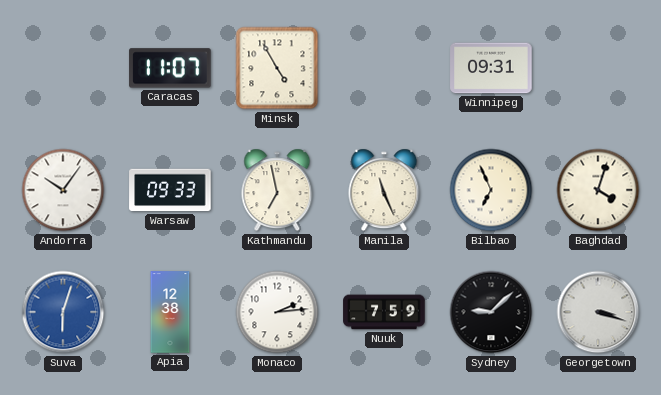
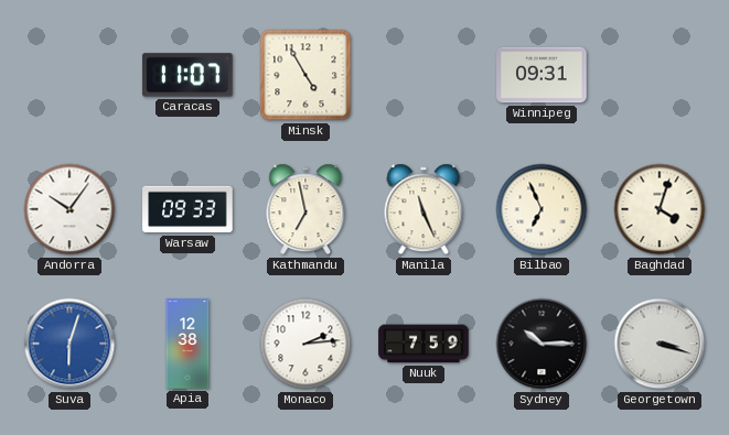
Sydney: 9:08 -> 10:15 (542, 344)
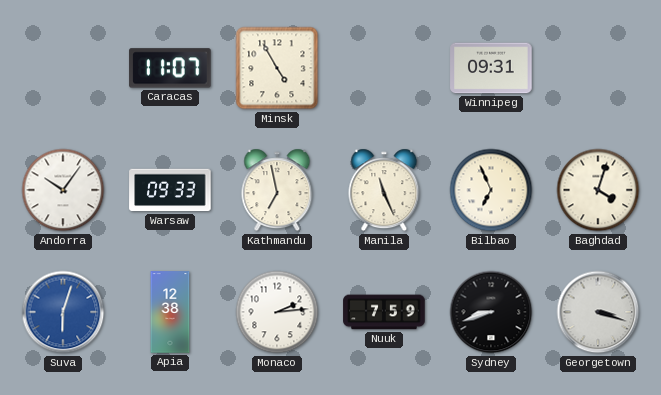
Sydney: 10:15 -> 8:42 (491, 312)
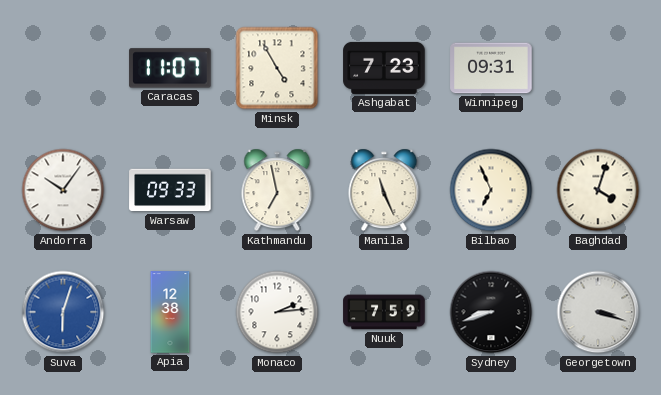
Ashgabat: none -> 7:23 (384, 68)
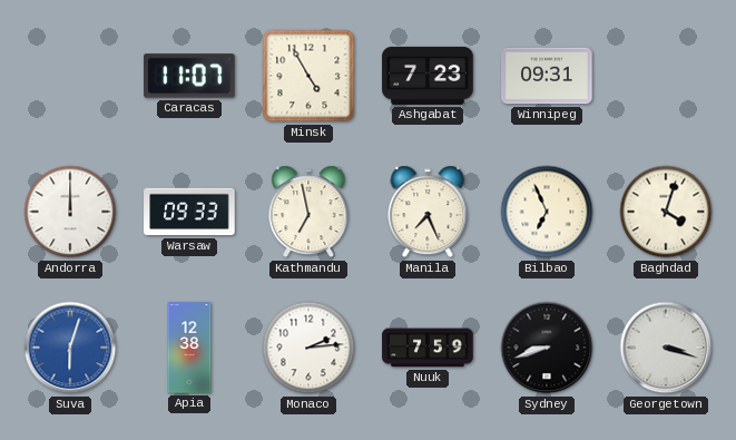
Andorra: 10:06 -> 12:00 (70, 212)
Manila: 11:26 -> 7:26 (428, 212)
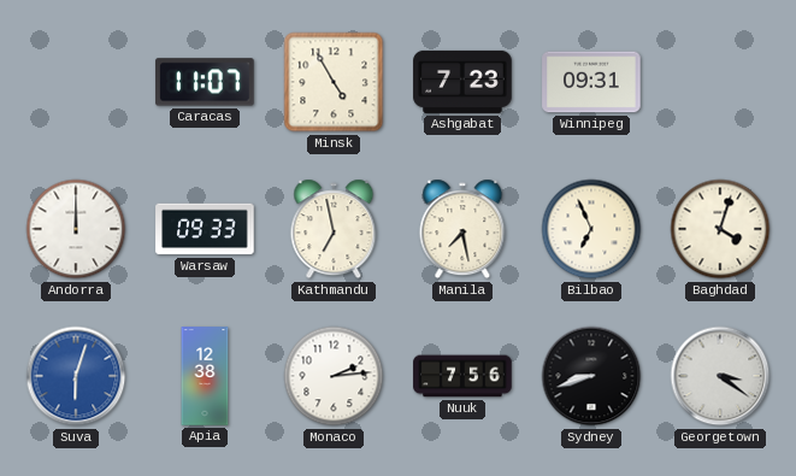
Manila: 7:26 -> 7:28 (462, 229)
Nuuk: 7:59 -> 7:56 (462, 376)
Georgetown: 3:18 -> 3:21 (720, 376)
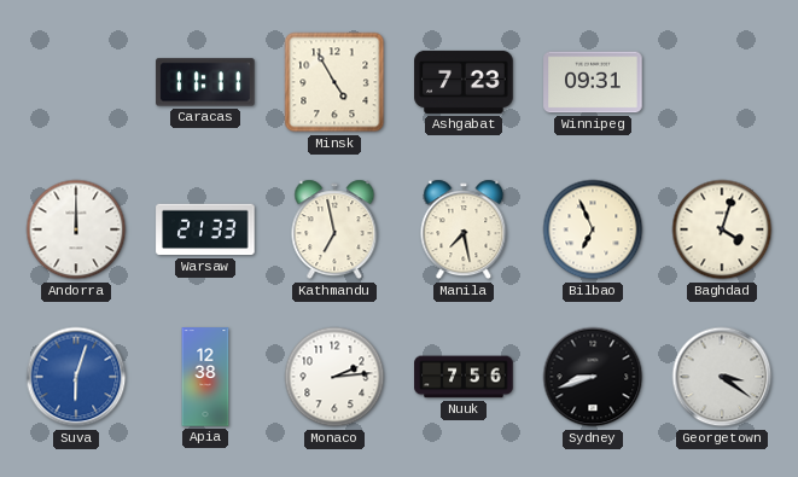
Caracas: 11:07 -> 11:11 (205, 82)
Warsaw: 09:33 -> 21:33 (205, 229)
